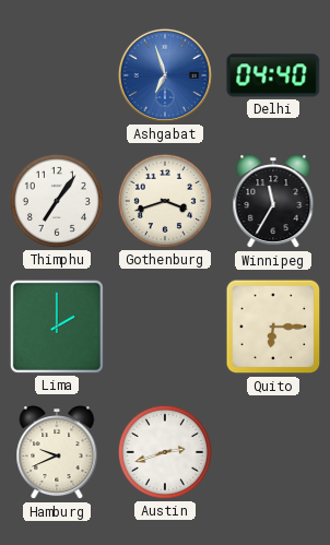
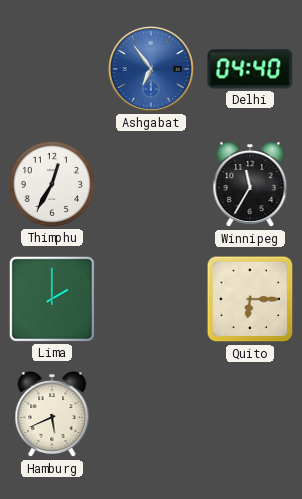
Ashgabat: 6:57 -> 6:54 (151, 69)
Thimphu: 7:06 -> 12:35 (52, 184)
Gothenburg: 3:42 -> none (165, 201)
Hamburg: 9:41 -> 5:41 (52, 415)
Austin: 2:42 -> none (165, 452)
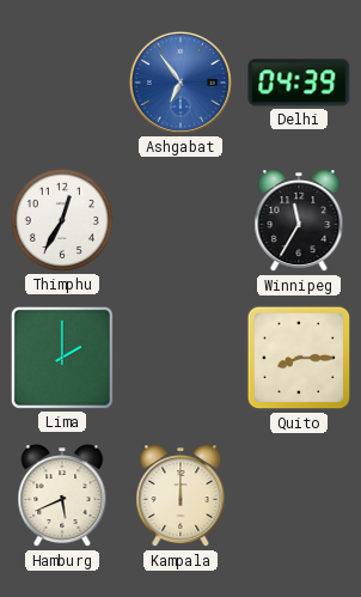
Delhi: 04:40 -> 04:39 (299, 83)
Quito: 6:15 -> 8:15 (299, 358)
Kampala: none -> 12:00 (180, 497)
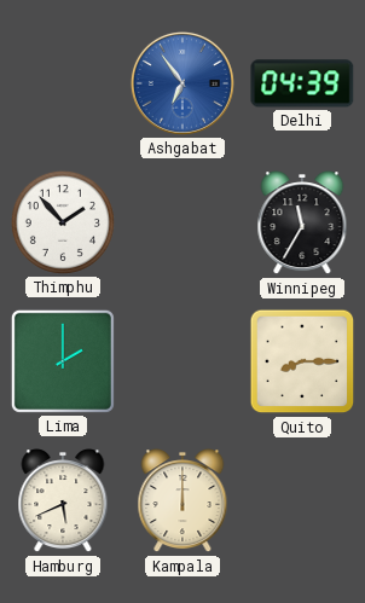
Thimphu: 12:35 -> 1:53 (63, 222)
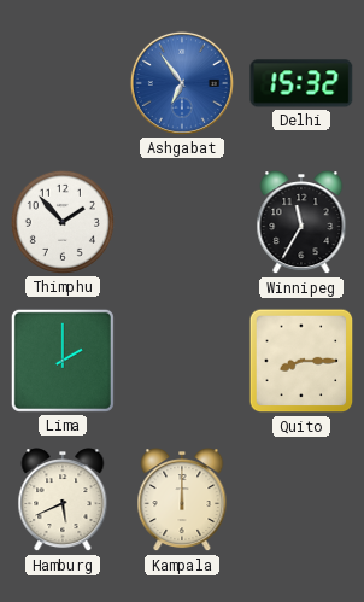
Delhi: 04:39 -> 15:32 (301, 83)
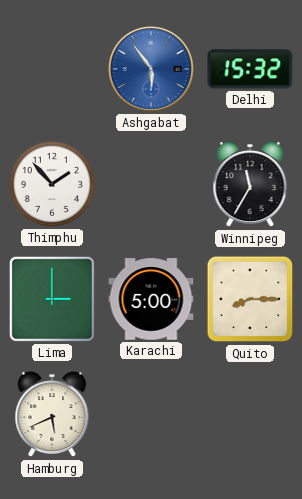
Ashgabat: 6:54 -> 5:54 (151, 69)
Lima: 2:00 -> 3:00 (52, 299)
Karachi: none -> 5:00 (151, 299)
Kampala: 12:00 -> none (182, 501)
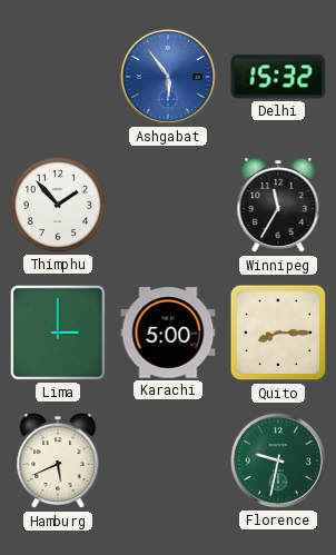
Florence: none -> 9:32 (278, 460)
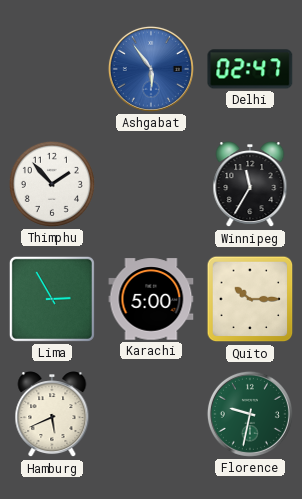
Delhi: 15:32 -> 02:47 (250, 69)
Lima: 3:00 -> 2:55 (52, 299)
Quito: 8:15 -> 10:15 (250, 299)
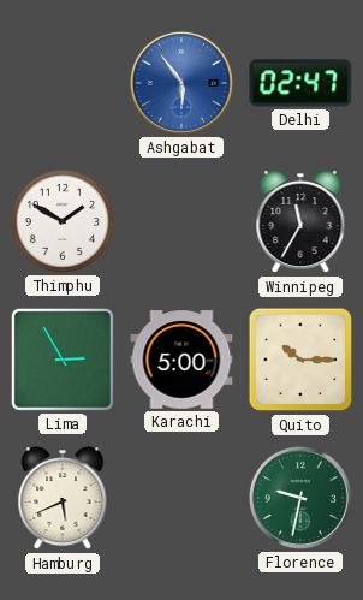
Thimphu: 1:53 -> 1:50 (63, 221)
